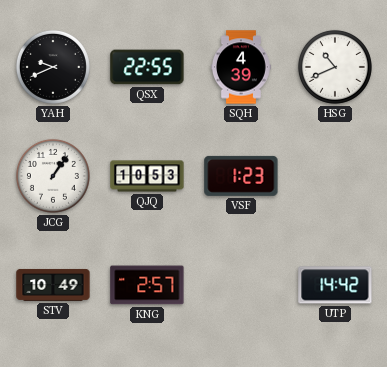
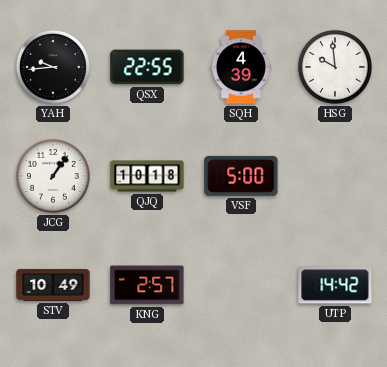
YAH: 9:41 -> 9:44 (53, 67)
HSG: 10:41 -> 9:59 (335, 67)
QJQ: 10:53 -> 10:18 (147, 176)
VSF: 1:23 -> 5:00 (241, 176)
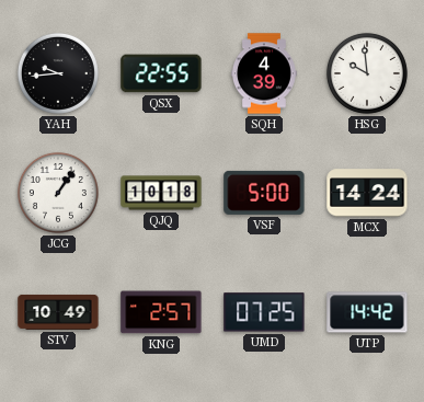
MCX: none -> 14:24 (367, 193)
UMD: none -> 07:25 (264, 312)
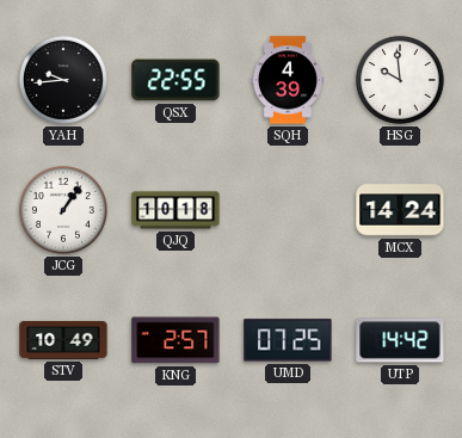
VSF: 5:00 -> none (264, 193)
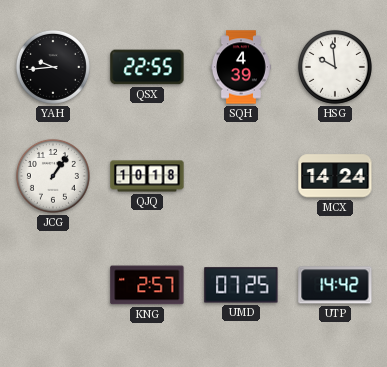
STV: 10:49 -> none (63, 340)
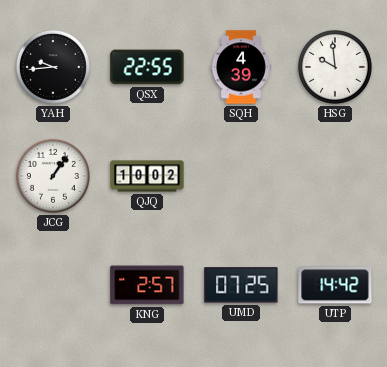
QJQ: 10:18 -> 10:02 (147, 176)
MCX: 14:24 -> none (335, 176)
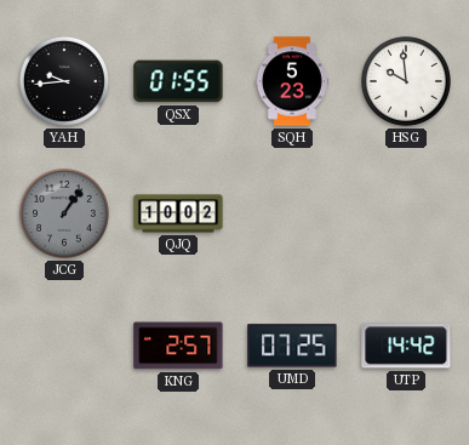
QSX: 22:55 -> 01:55 (178, 81)
SQH: 4:39 -> 5:23 (292, 81)
JCG dial: white -> grey (64, 213)
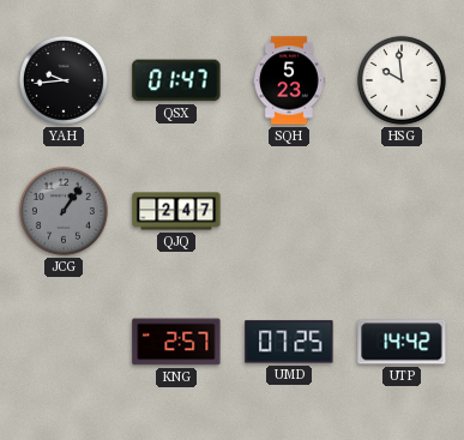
QSX: 01:55 -> 01:47 (176, 80)
QJQ: 10:02 -> 2:47 (176, 211)
